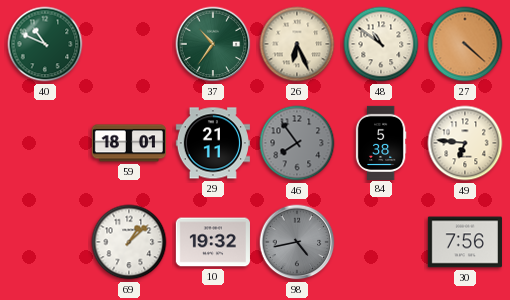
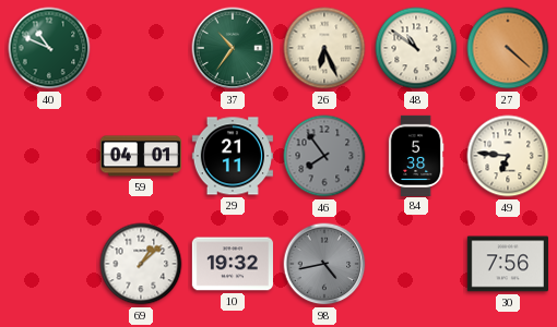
59: 18:01 -> 04:01 (141, 156)
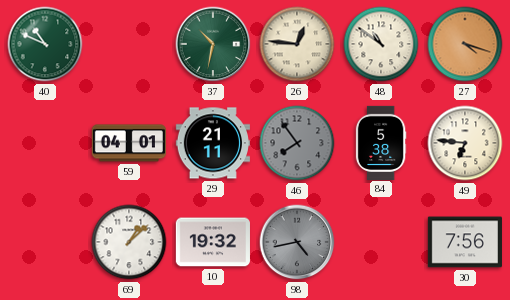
37: 10:36 -> 10:32 (213, 44)
26: 6:26 -> 12:46 (297, 44)
27: 4:22 -> 4:18 (465, 44)
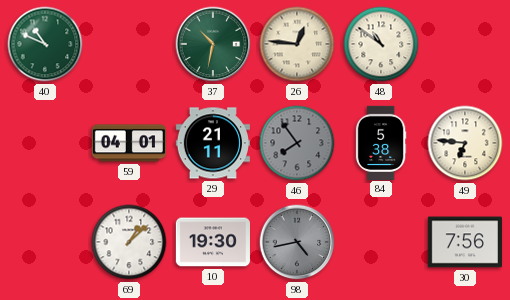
27: 4:18 -> none (465, 44)
10: 19:32 -> 19:30 (213, 242)
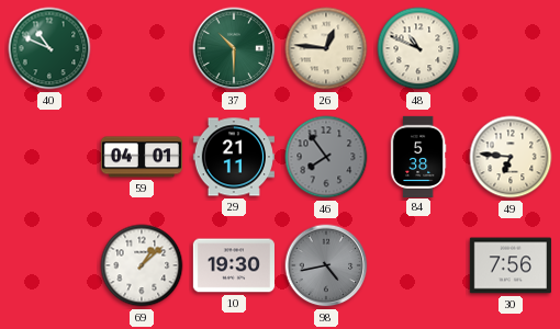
37: 10:32 -> 10:30 (234, 48)
48: 10:51 -> 10:49 (418, 48)
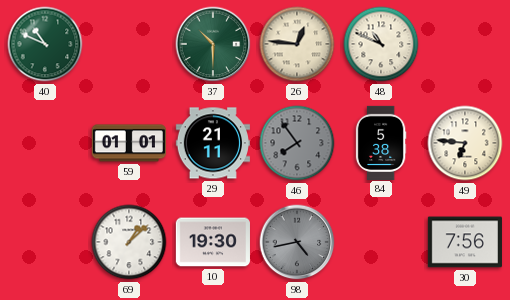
59: 04:01 -> 01:01 (129, 143)
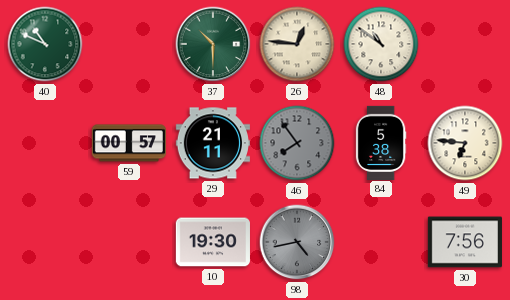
48: 10:49 -> 10:51 (381, 44)
59: 01:01 -> 00:57 (129, 143)
69: 1:08 -> none (129, 242)
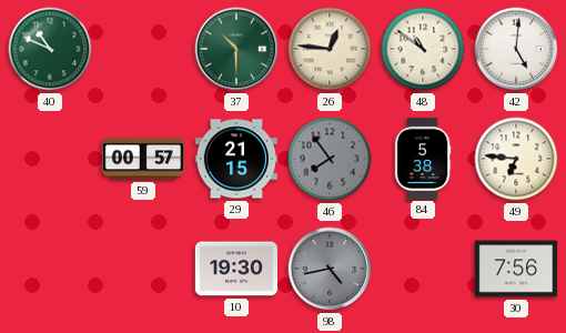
42: none -> 5:01 (516, 49)
29: 21:11 -> 21:15 (236, 159)
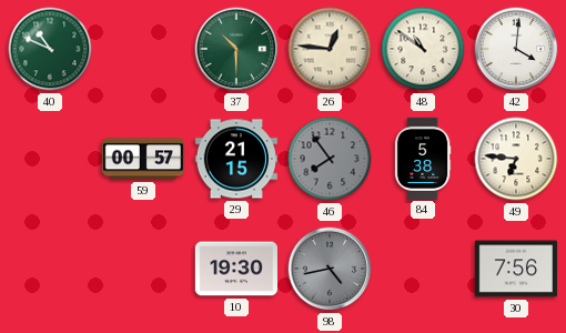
42: 5:01 -> 4:01 (516, 49)
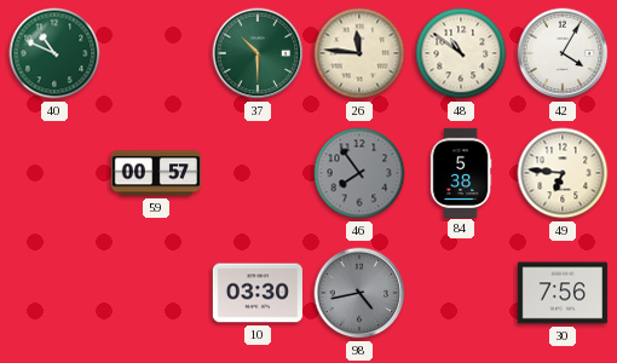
26: 12:46 -> 11:46 (359, 53)
42: 4:01 -> 4:05 (563, 53)
29: 21:15 -> none (236, 159)
10: 19:30 -> 03:30 (258, 293)
